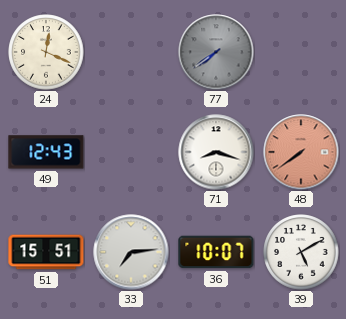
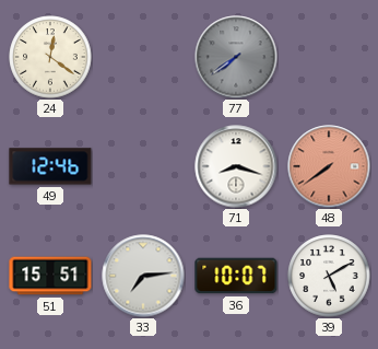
24: 12:19 -> 12:21 (50, 57)
49: 12:43 -> 12:46 (50, 166)
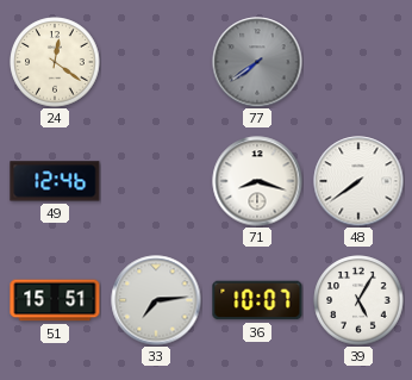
48 dial: salmon -> white (358, 181)
39: 5:10 -> 5:05 (358, 300)
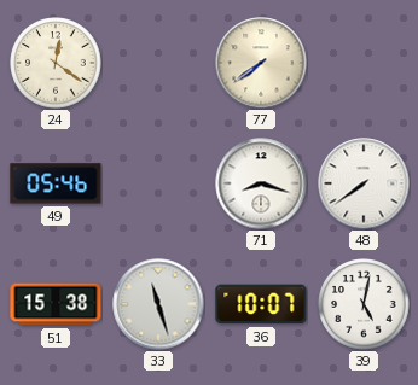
77 dial: grey -> cream (261, 63)
49: 12:46 -> 05:46 (56, 183)
51: 15:51 -> 15:38 (56, 304)
33: 7:14 -> 11:27 (158, 304)
39: 5:05 -> 5:02 (364, 304)
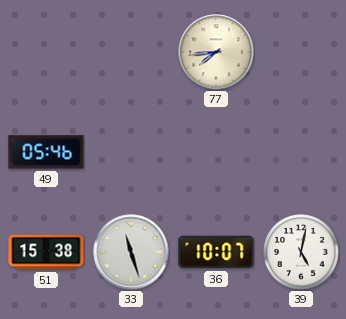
24: 12:21 -> none (56, 63)
77: 7:39 -> 7:44 (216, 52)
71: 8:18 -> none (261, 183)
48: 7:39 -> none (364, 183)
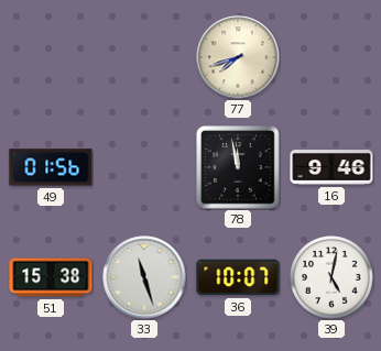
77: 7:44 -> 7:42 (238, 57)
49: 05:46 -> 01:56 (51, 167)
78: none -> 11:58 (238, 167)
16: none -> 9:46 (331, 167)
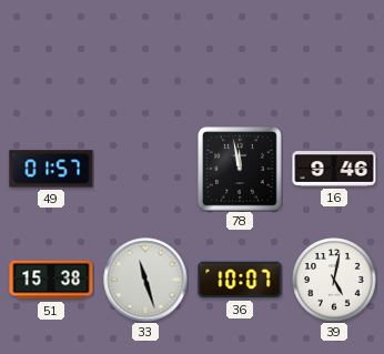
77: 7:42 -> none (238, 57)
49: 01:56 -> 01:57 (51, 169)
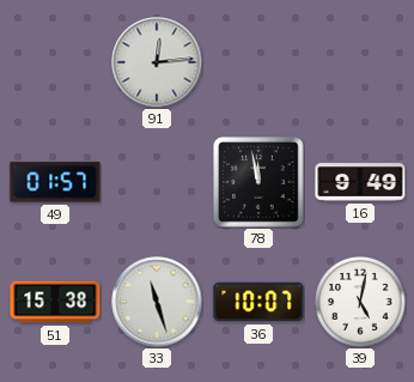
91: none -> 12:14 (157, 62)
16: 9:46 -> 9:49 (360, 182)
